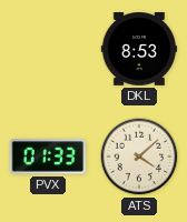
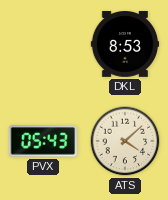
PVX: 01:33 -> 05:43 (42, 141)
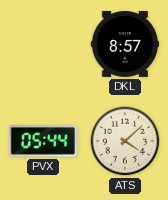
DKL: 8:53 -> 8:57 (125, 45)
PVX: 05:43 -> 05:44 (42, 141)
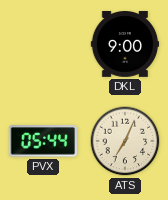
DKL: 8:57 -> 9:00 (125, 45)
ATS: 4:08 -> 7:04 (125, 141)
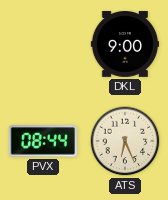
PVX: 05:44 -> 08:44 (42, 141)
ATS: 7:04 -> 6:26 (125, 141)
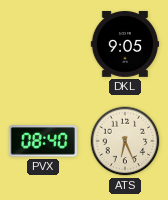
DKL: 9:00 -> 9:05 (125, 45)
PVX: 08:44 -> 08:40 (42, 141)
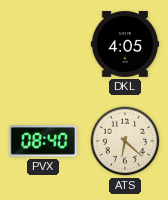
DKL: 9:05 -> 4:05 (125, 45)
ATS: 6:26 -> 6:22 (125, 141)
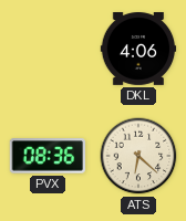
DKL: 4:05 -> 4:06 (138, 50)
PVX: 08:40 -> 08:36 (46, 156)
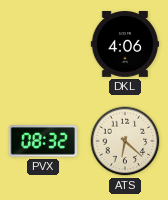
PVX: 08:36 -> 08:32 (42, 141)
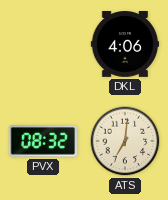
ATS: 6:22 -> 7:01 (125, 141)
